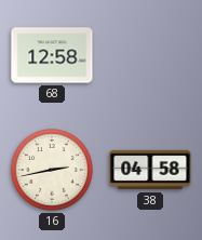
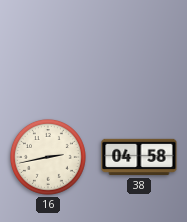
68: 12:58 -> none (52, 55)
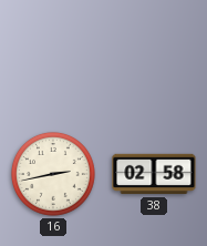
38: 04:58 -> 02:58 (154, 174)
